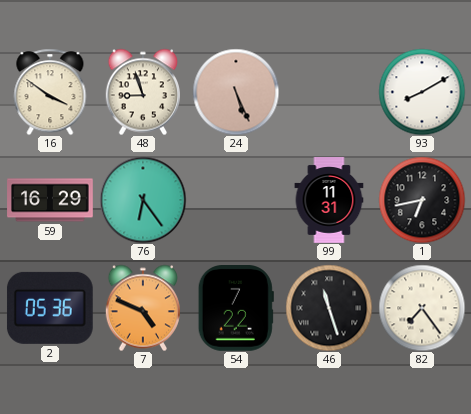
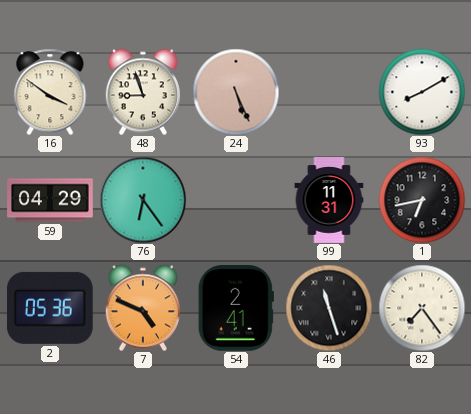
59: 16:29 -> 04:29 (50, 200)
54: 7:22 -> 2:41 (236, 309)
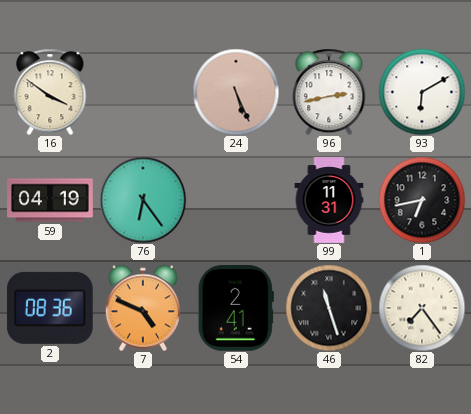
48: 8:57 -> none (142, 92)
96: none -> 2:43 (329, 92)
93: 8:10 -> 6:10 (422, 92)
59: 04:29 -> 04:19 (50, 200)
2: 05:36 -> 08:36 (50, 308)
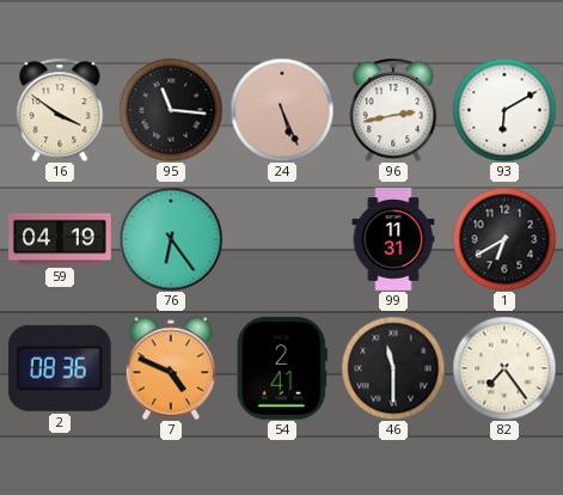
95: none -> 11:16 (171, 110)
1: 6:43 -> 6:40 (504, 239)
46: 11:27 -> 11:30 (393, 368)
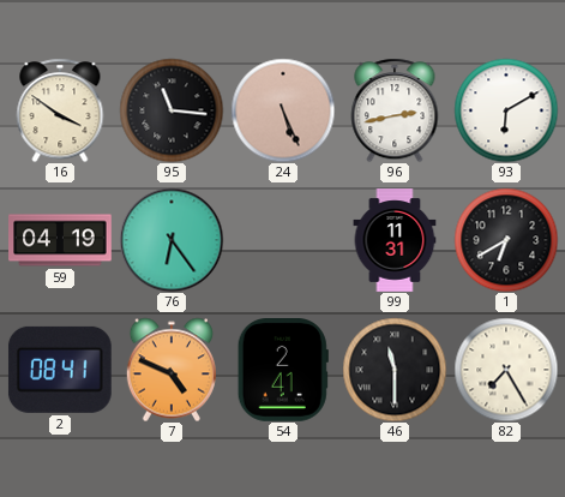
2: 08:36 -> 08:41 (60, 370)
82: 7:24 -> 7:25 (506, 370)
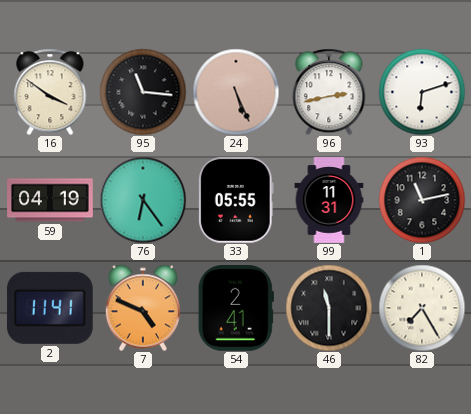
93: 6:10 -> 6:12 (422, 92)
33: none -> 05:55 (236, 201)
1: 6:40 -> 11:13 (422, 200)
2: 08:41 -> 11:41 (50, 308)
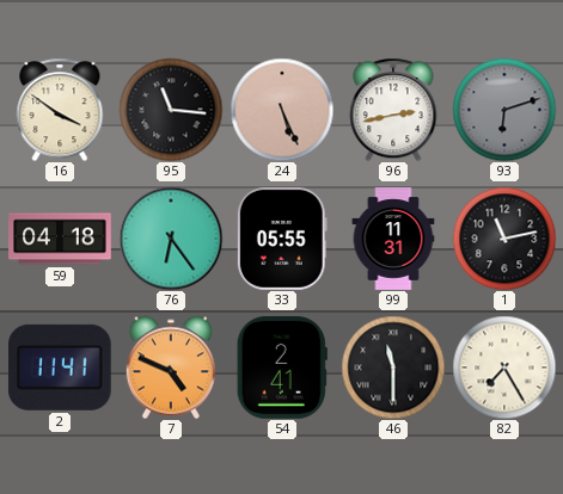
93 dial: white -> grey (504, 110)
59: 04:19 -> 04:18 (60, 239)
